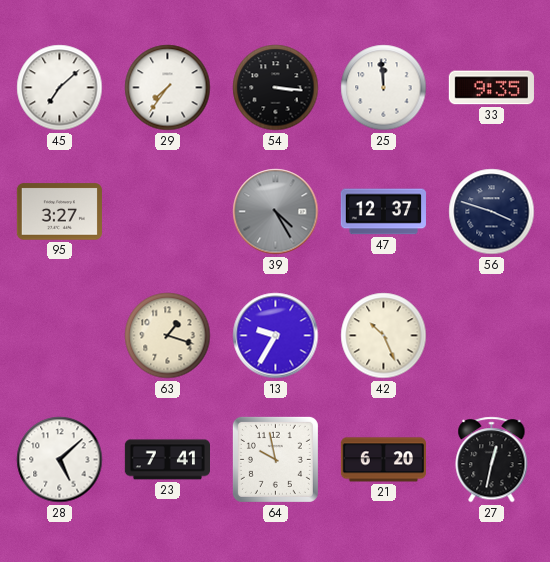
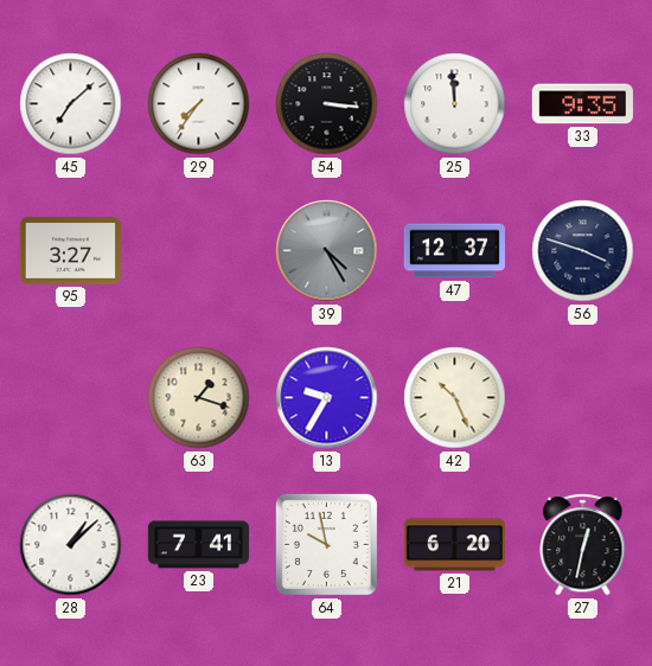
28: 5:08 -> 1:08 (71, 545)
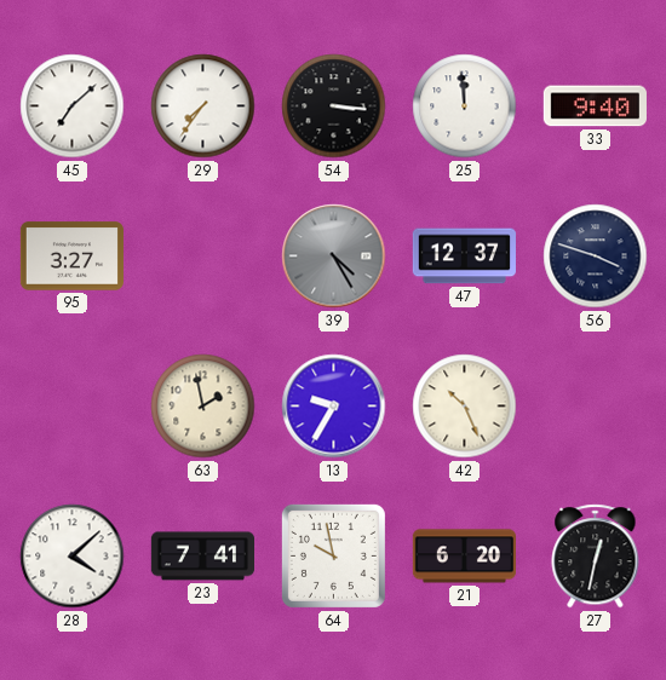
33: 9:35 -> 9:40 (595, 106)
63: 1:18 -> 1:58 (203, 407)
28: 1:08 -> 4:08 (73, 557)
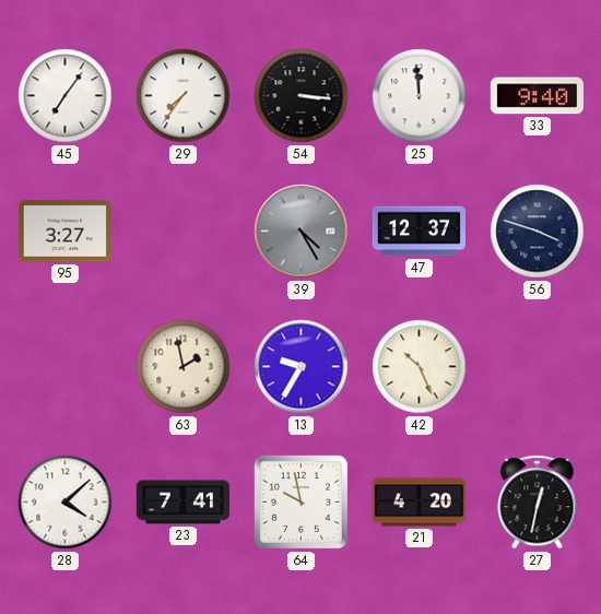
45: 7:08 -> 7:06 (66, 96)
21: 6:20 -> 4:20 (419, 503)
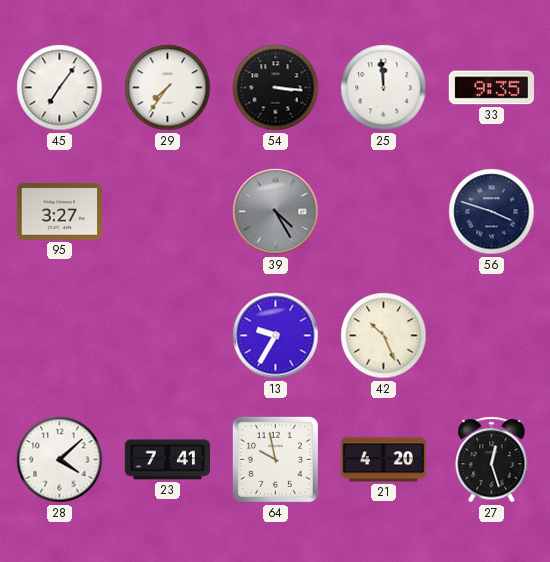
33: 9:40 -> 9:35 (491, 88)
47: 12:37 -> none (419, 232)
63: 1:58 -> none (184, 367)
27: 12:32 -> 12:27 (492, 460)
